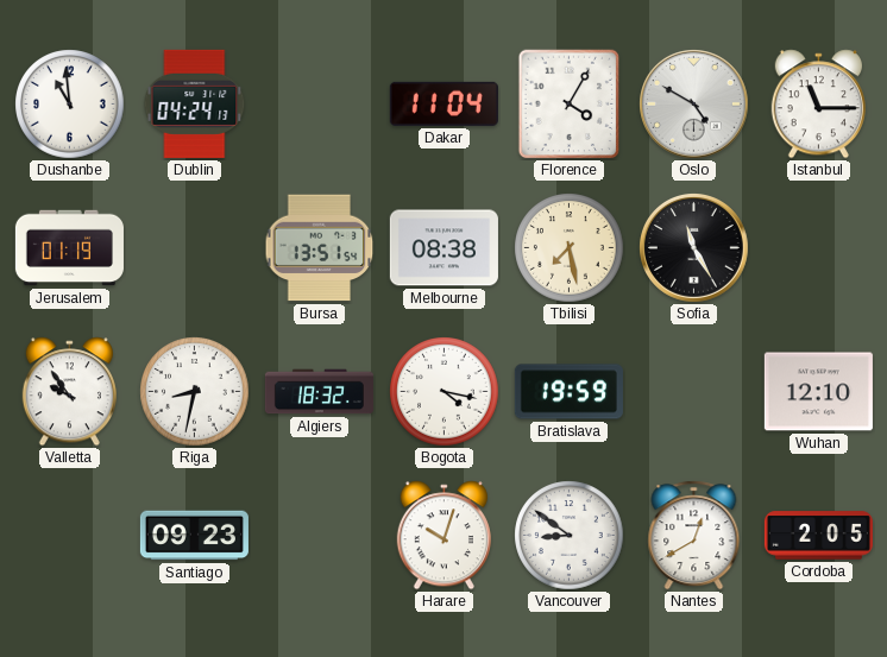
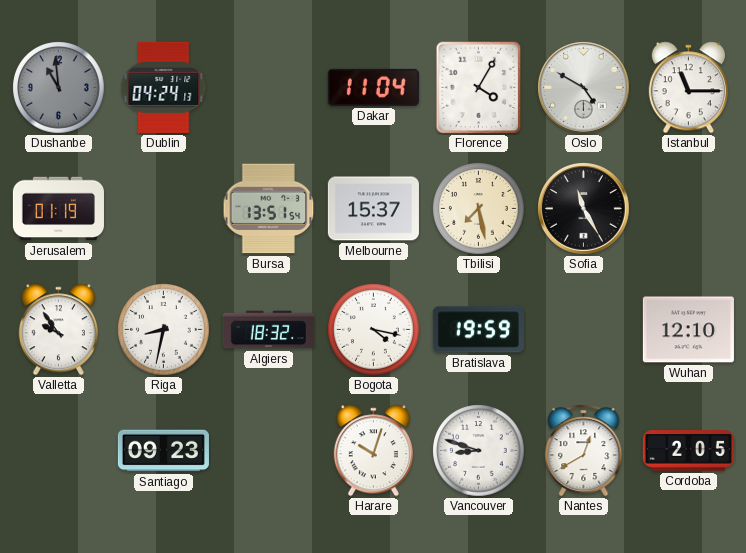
Dushanbe dial: white -> grey (59, 88)
Melbourne: 08:38 -> 15:37 (373, 209)
Vancouver: 8:51 -> 8:48 (479, 451)
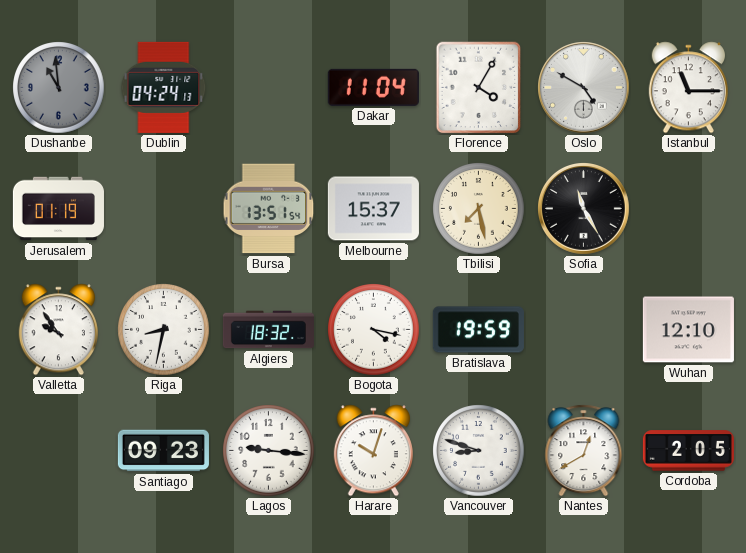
Lagos: none -> 9:16 (269, 451)
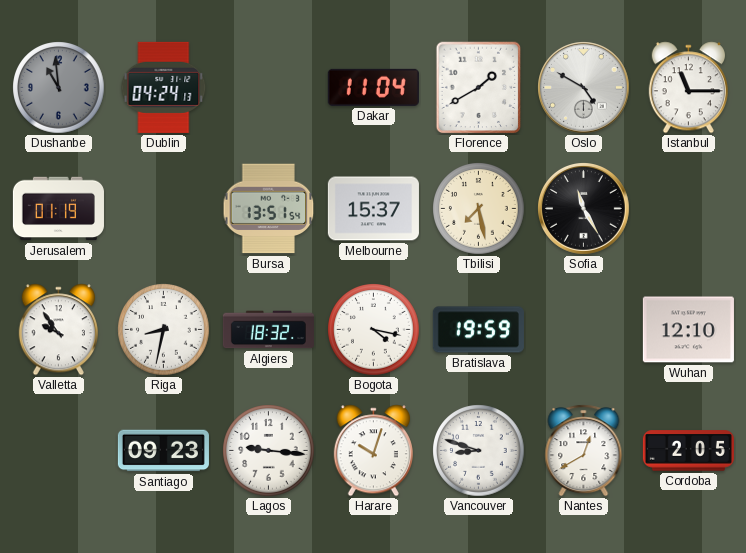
Florence: 4:05 -> 1:40 (479, 88)
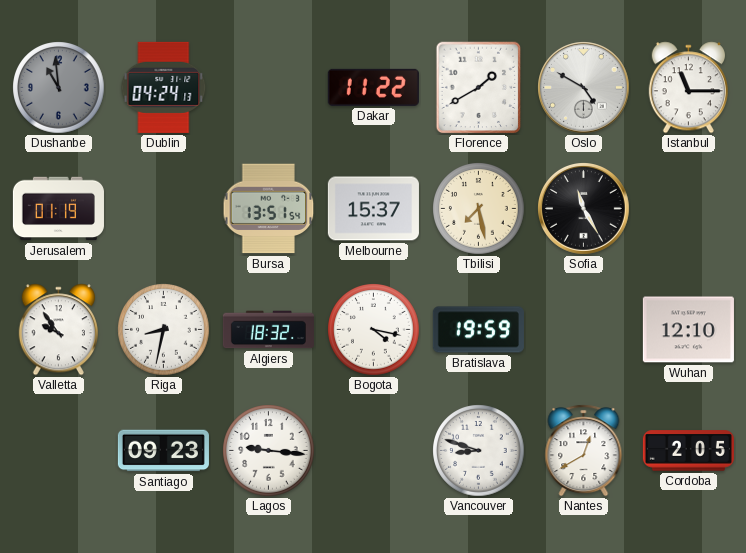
Dakar: 11:04 -> 11:22 (373, 87)
Harare: 10:03 -> none (373, 451)
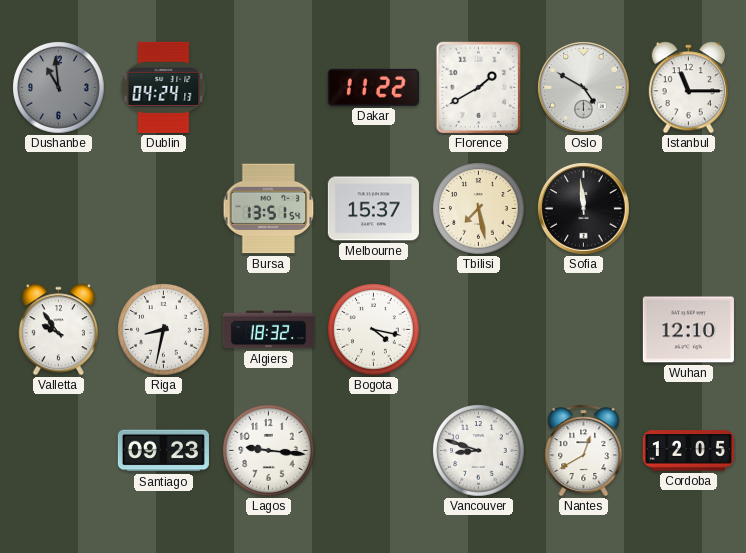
Jerusalem: 01:19 -> none (58, 209)
Sofia: 11:25 -> 11:59 (584, 209)
Bratislava: 19:59 -> none (478, 330)
Cordoba: 2:05 -> 12:05 (688, 451)
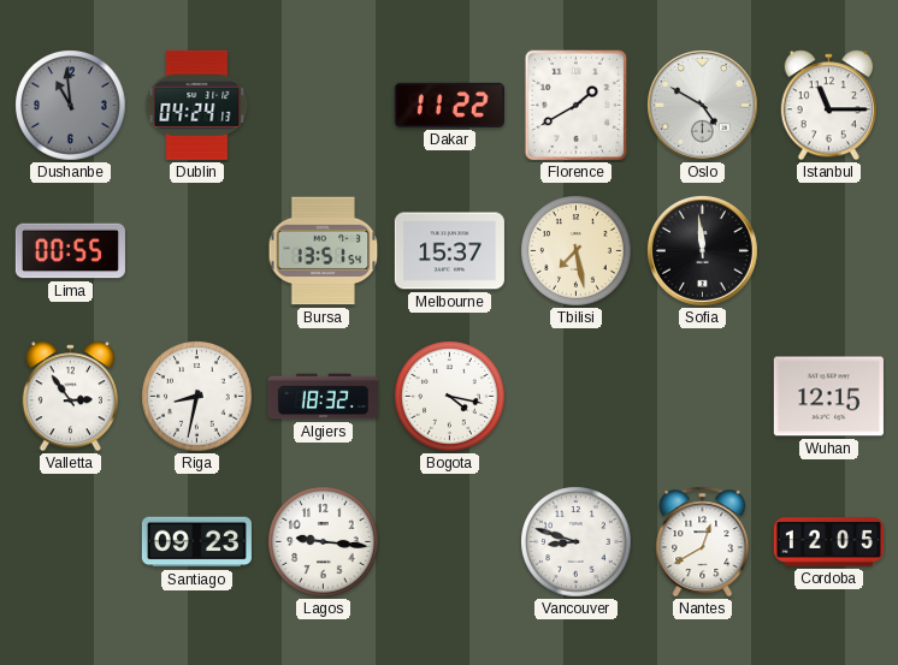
Lima: none -> 00:55 (70, 251)
Valletta: 9:54 -> 2:54 (70, 397)
Wuhan: 12:10 -> 12:15 (828, 397)
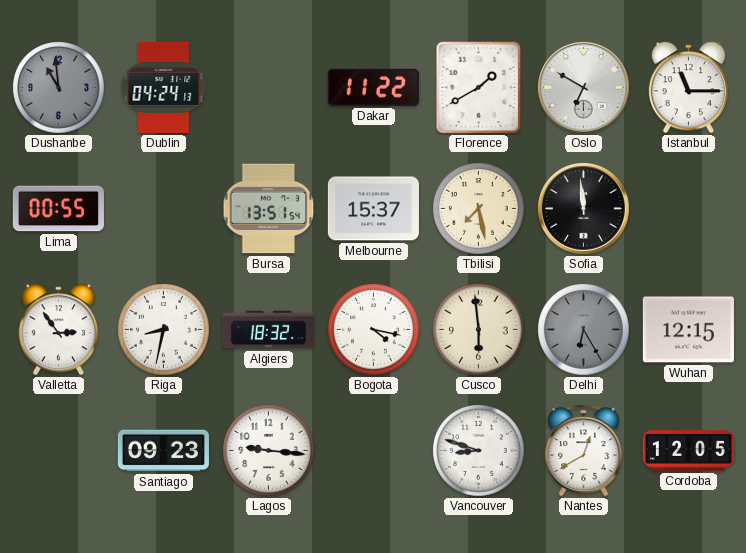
Oslo: 4:50 -> 6:50 (584, 88)
Cusco: none -> 5:59 (479, 330)
Delhi: none -> 6:25 (584, 330)
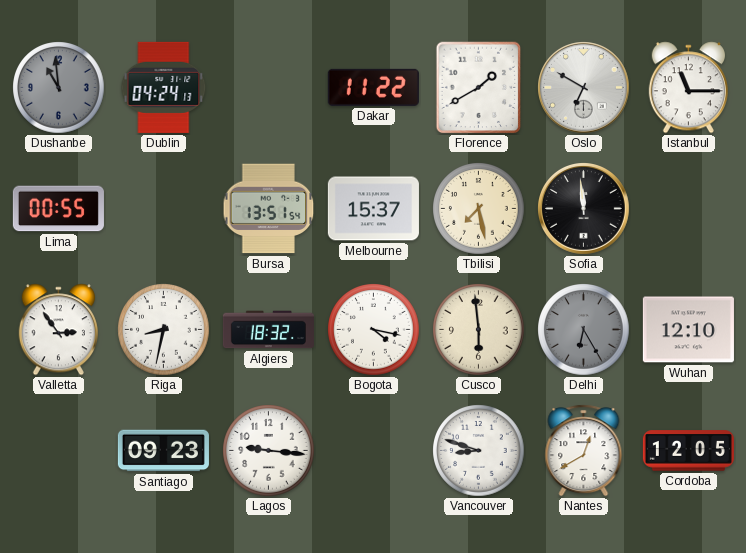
Wuhan: 12:15 -> 12:10 (688, 330)
